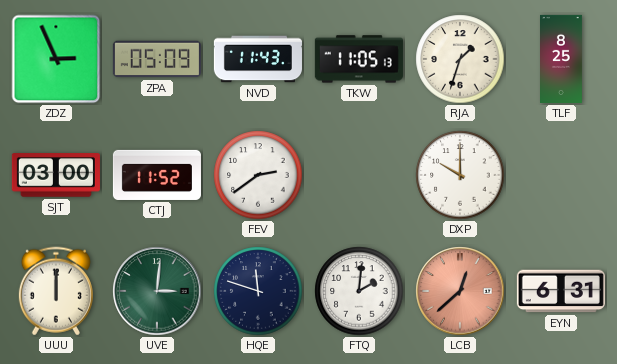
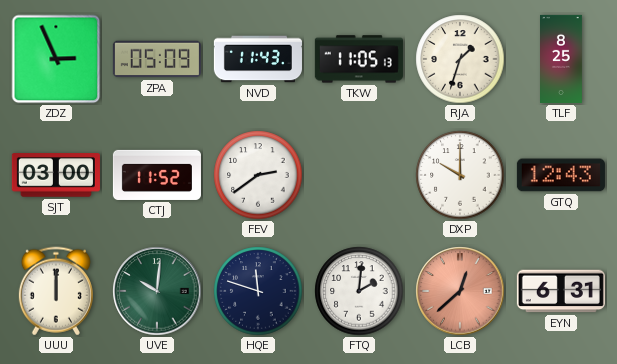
GTQ: none -> 12:43 (561, 175)
UVE: 3:01 -> 10:01 (157, 291)
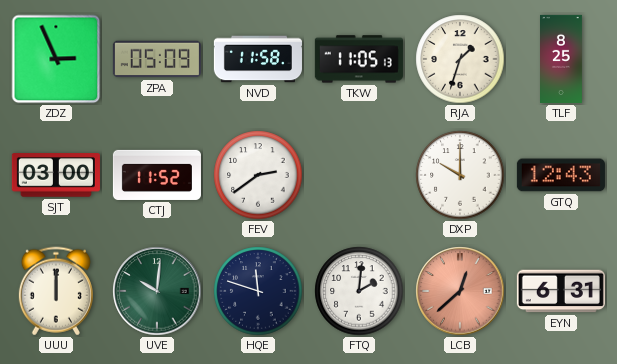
NVD: 11:43 -> 11:58 (258, 59)
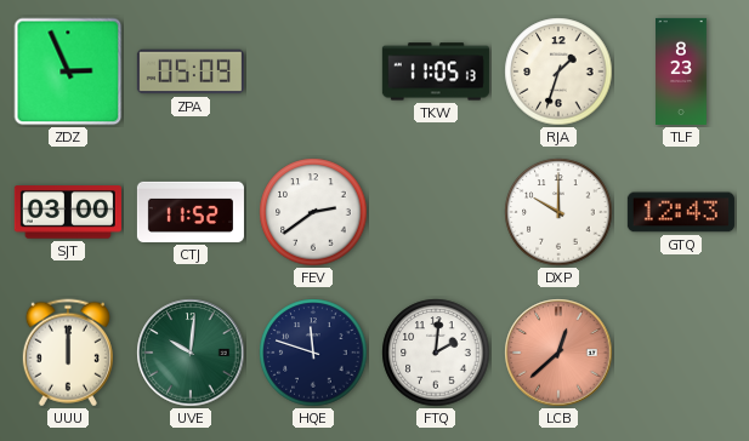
NVD: 11:58 -> none (258, 59)
TLF: 8:25 -> 8:23 (682, 71)
EYN: 6:31 -> none (561, 291)
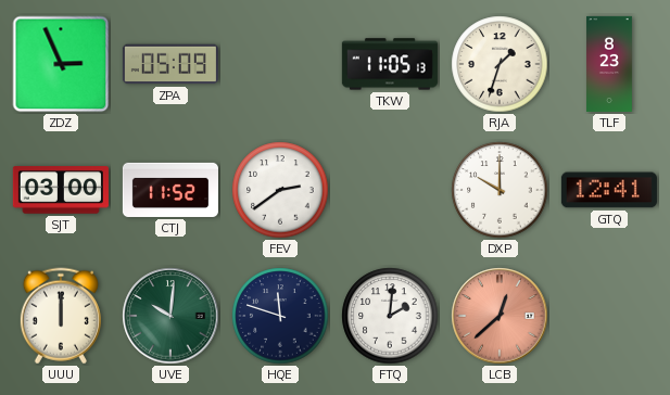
GTQ: 12:43 -> 12:41 (609, 190)
